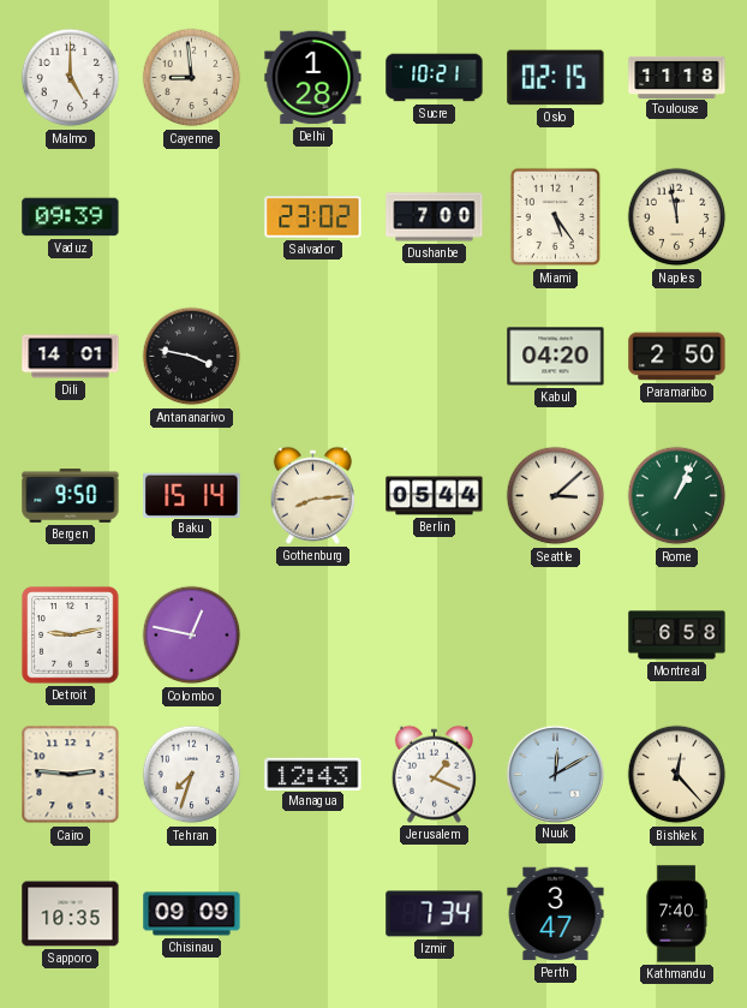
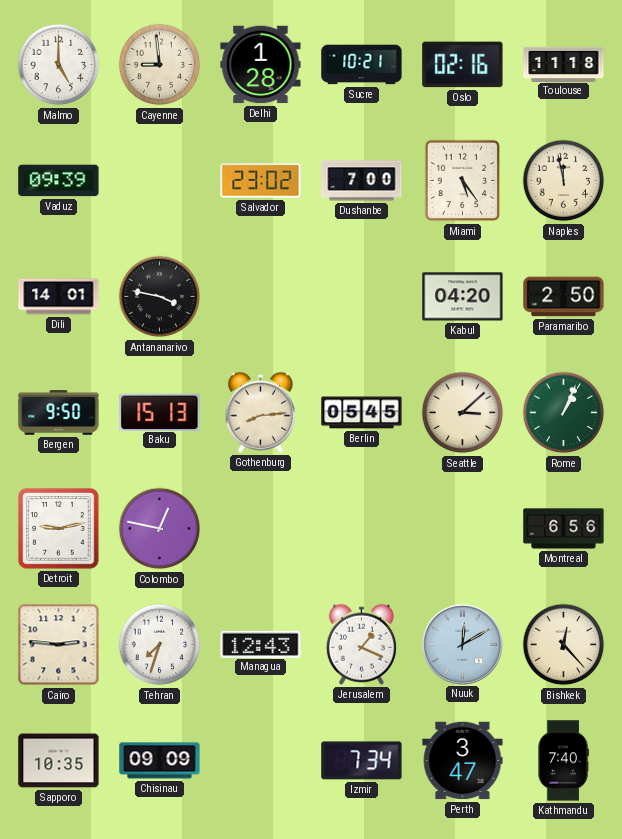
Oslo: 02:15 -> 02:16 (463, 65)
Baku: 15:14 -> 15:13 (160, 412)
Berlin: 05:44 -> 05:45 (362, 413)
Montreal: 6:58 -> 6:56 (564, 529)
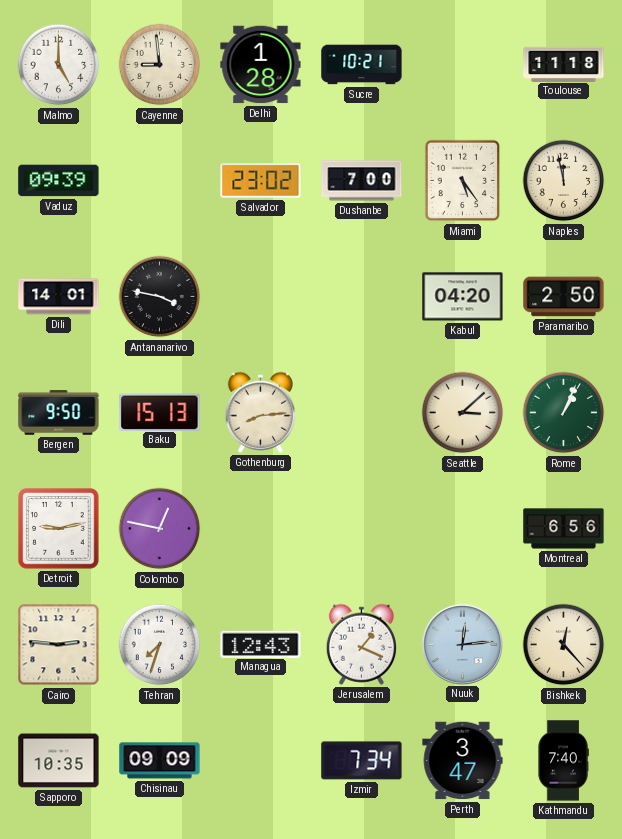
Oslo: 02:16 -> none (463, 65)
Berlin: 05:45 -> none (362, 413)
Nuuk: 12:10 -> 12:14 (462, 644)
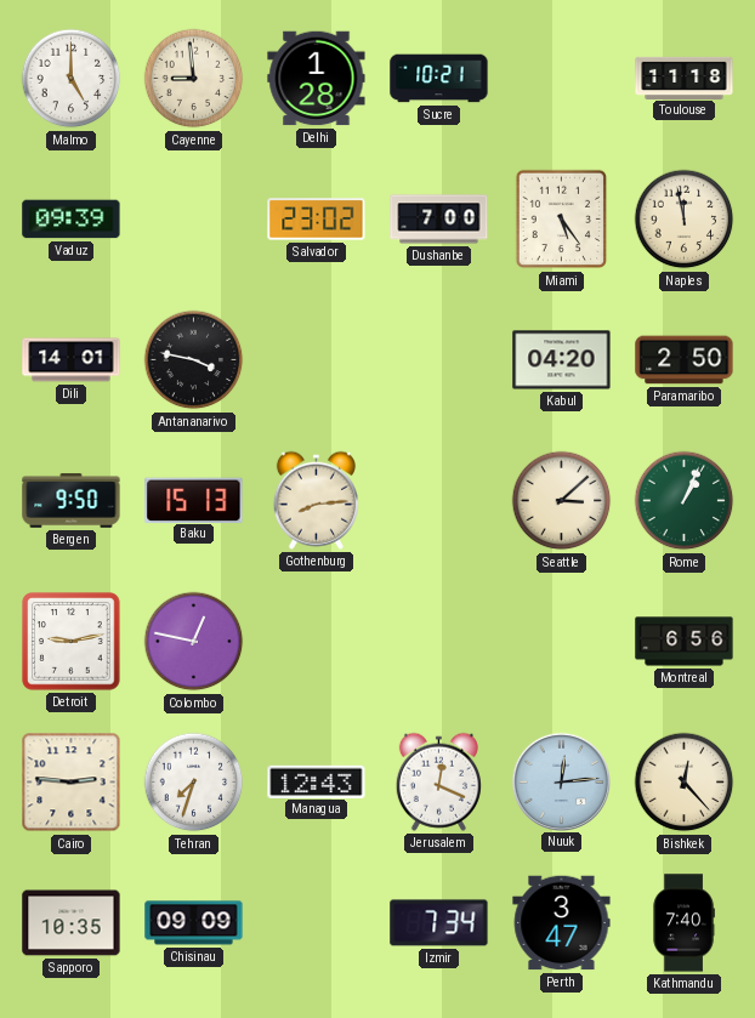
Jerusalem: 1:19 -> 12:19 (438, 781)
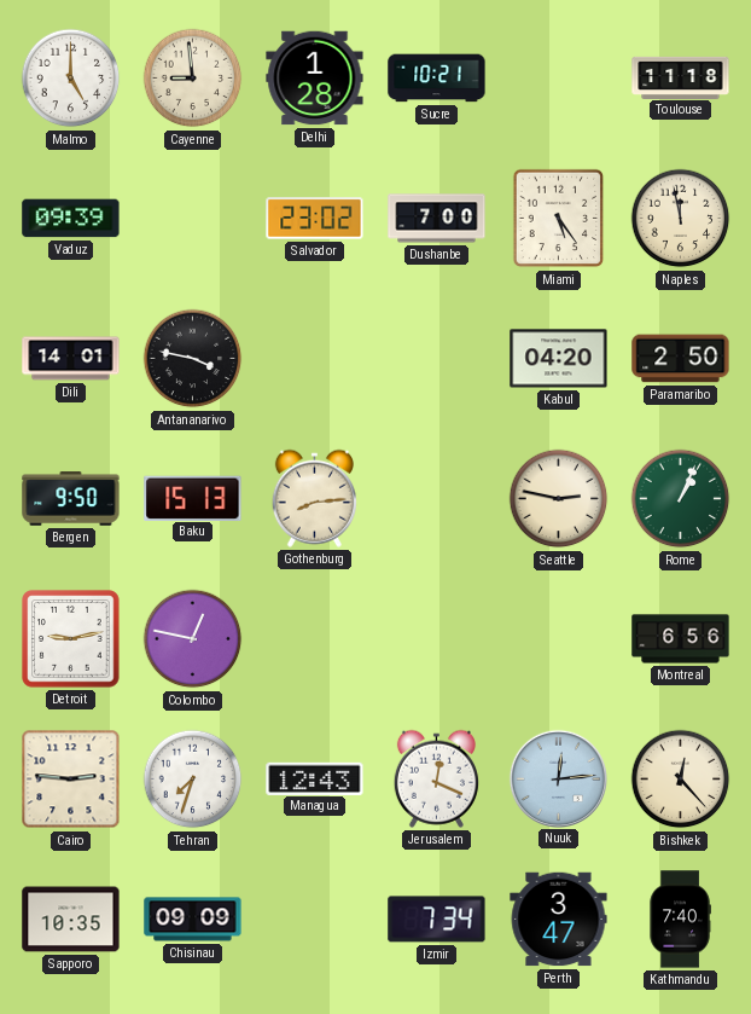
Seattle: 3:08 -> 2:47 (559, 499)
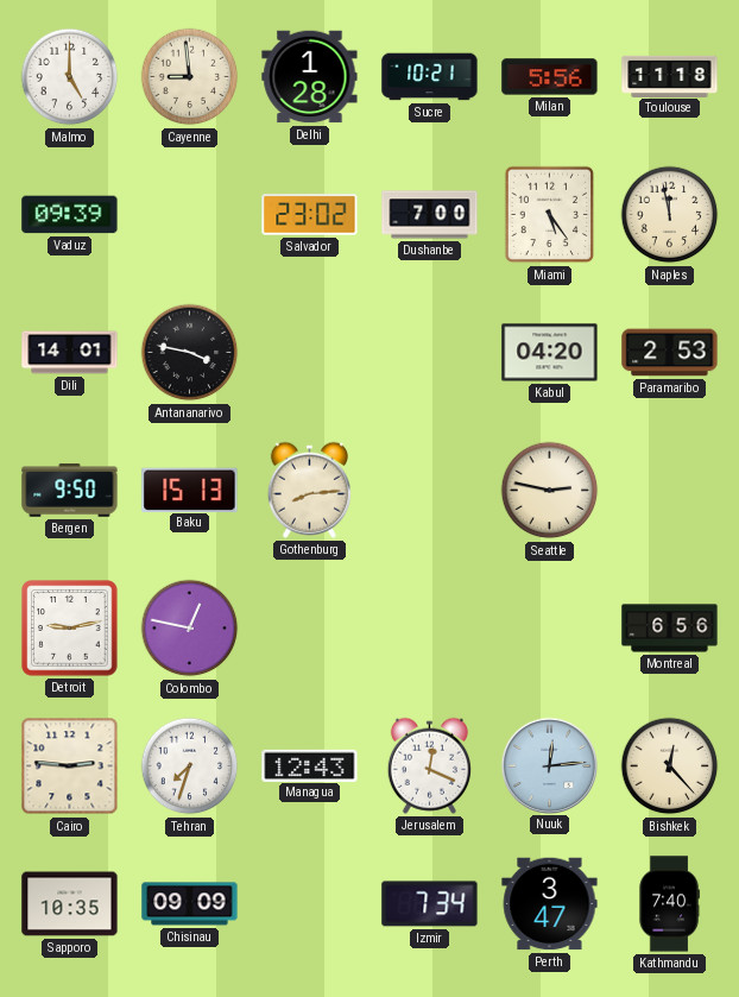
Milan: none -> 5:56 (550, 77)
Paramaribo: 2:50 -> 2:53 (670, 353)
Rome: 1:04 -> none (681, 499)
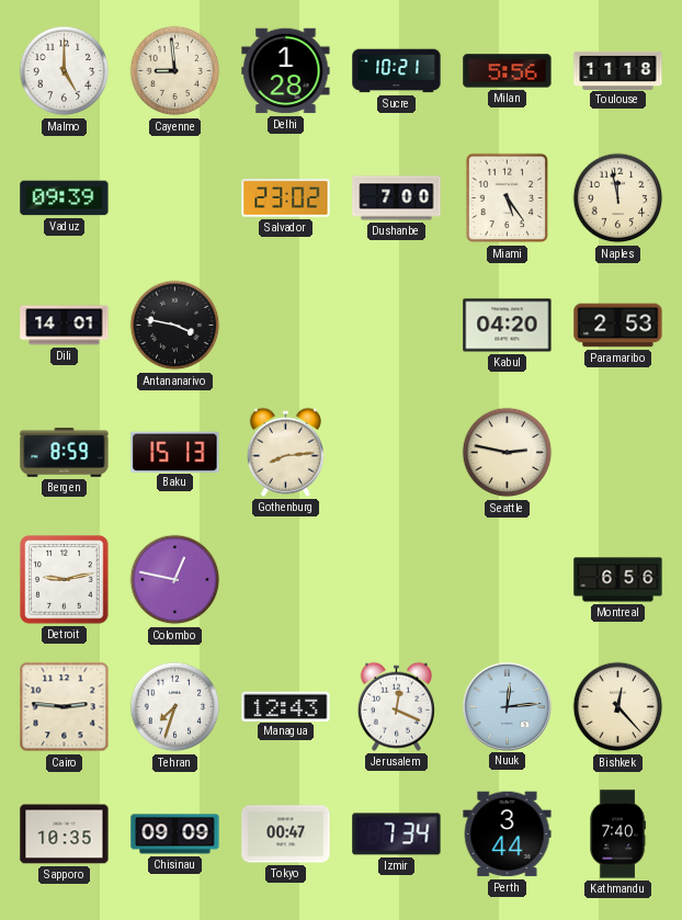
Bergen: 9:50 -> 8:59 (65, 453)
Tokyo: none -> 00:47 (286, 834)
Perth: 3:47 -> 3:44 (508, 834)
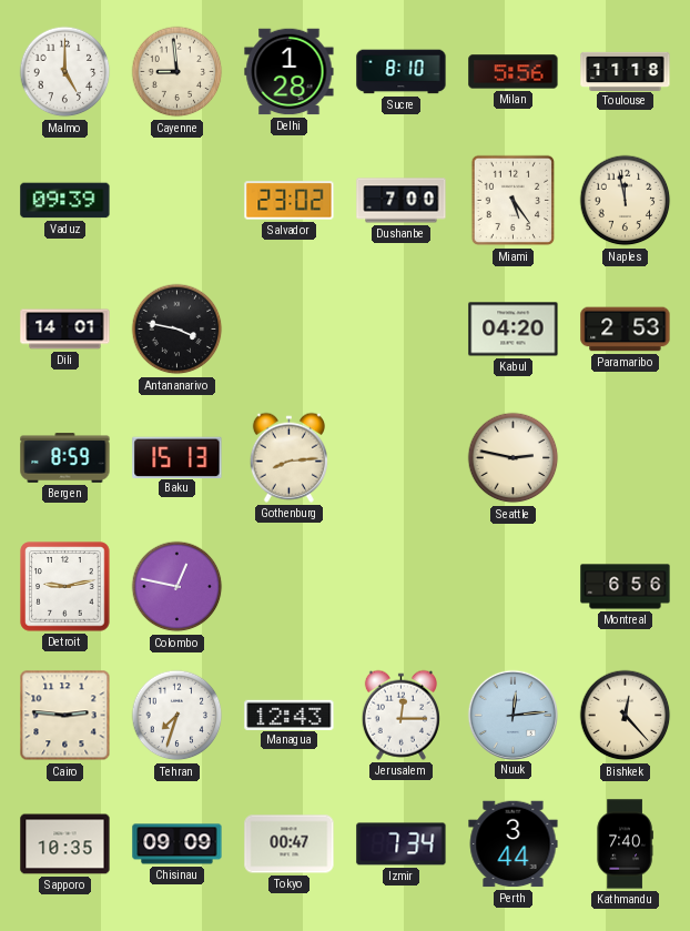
Sucre: 10:21 -> 8:10 (402, 72)
Jerusalem: 12:19 -> 12:15 (400, 715)
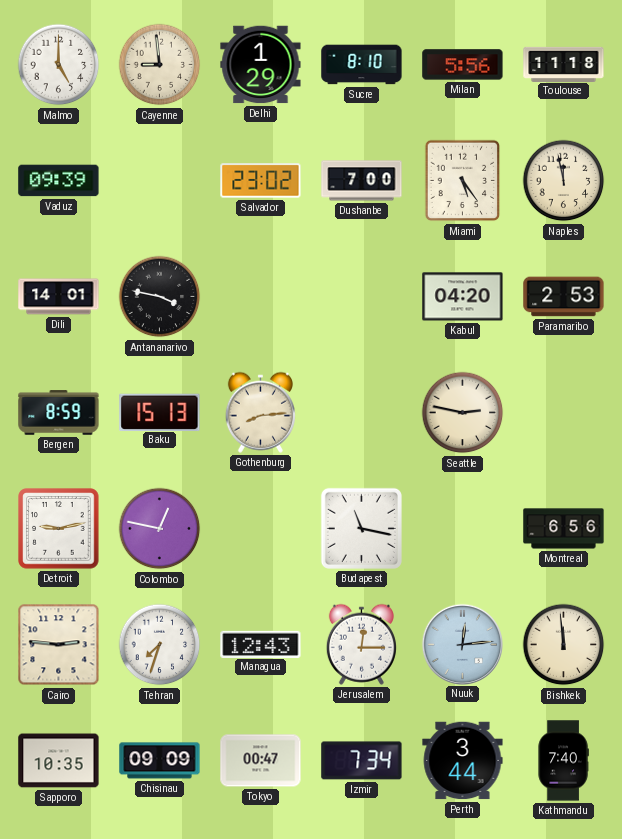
Delhi: 1:28 -> 1:29 (261, 65)
Budapest: none -> 11:17 (361, 528)
Bishkek: 12:23 -> 11:59 (564, 645)
